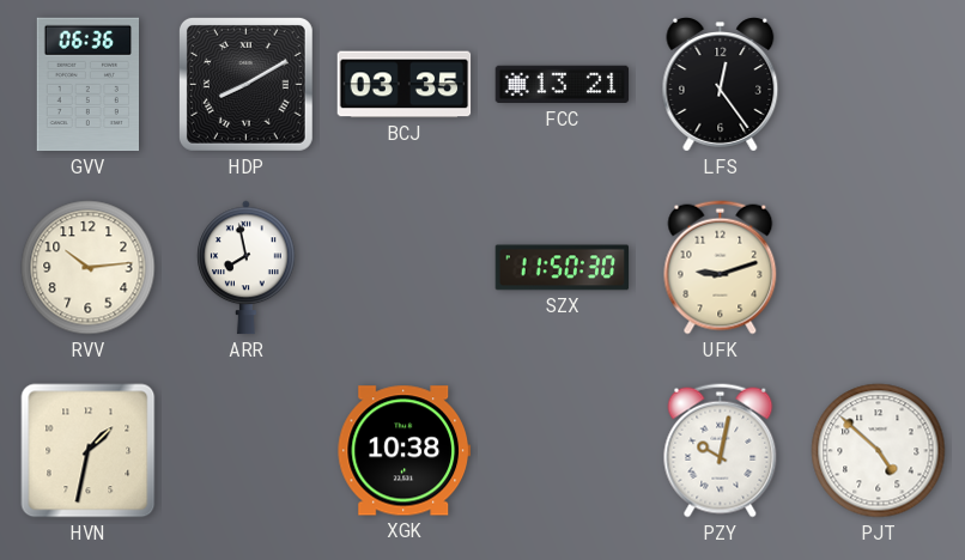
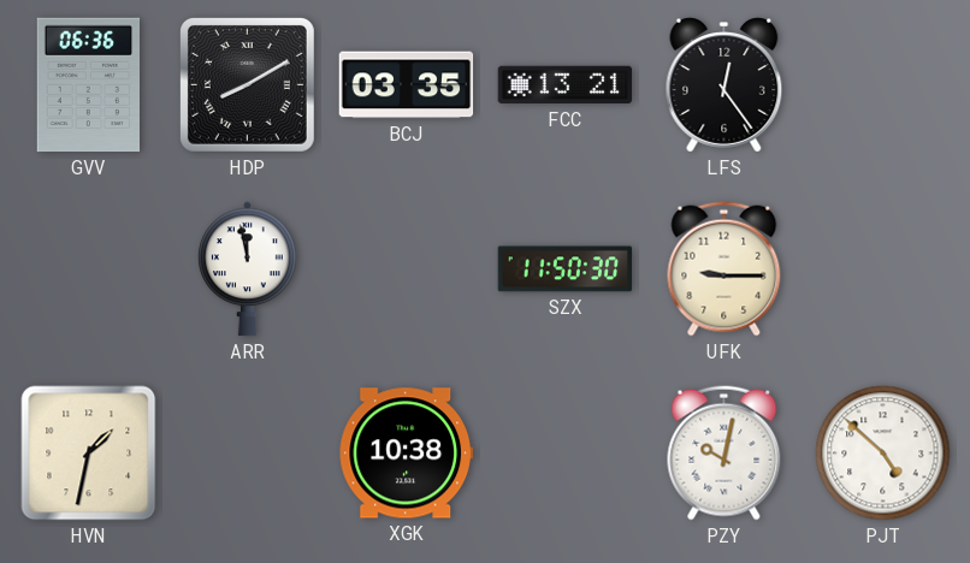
RVV: 10:14 -> none (89, 268)
ARR: 7:58 -> 11:58 (248, 269)
UFK: 9:12 -> 9:15 (724, 269)
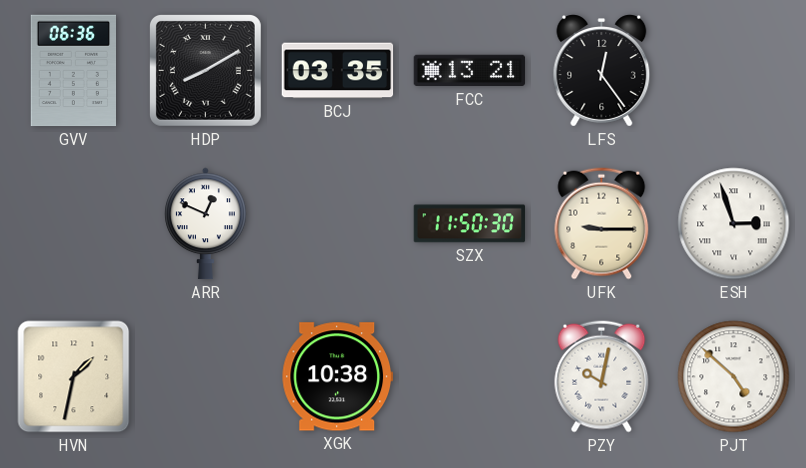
ARR: 11:58 -> 12:49 (206, 224)
ESH: none -> 2:57 (734, 224)
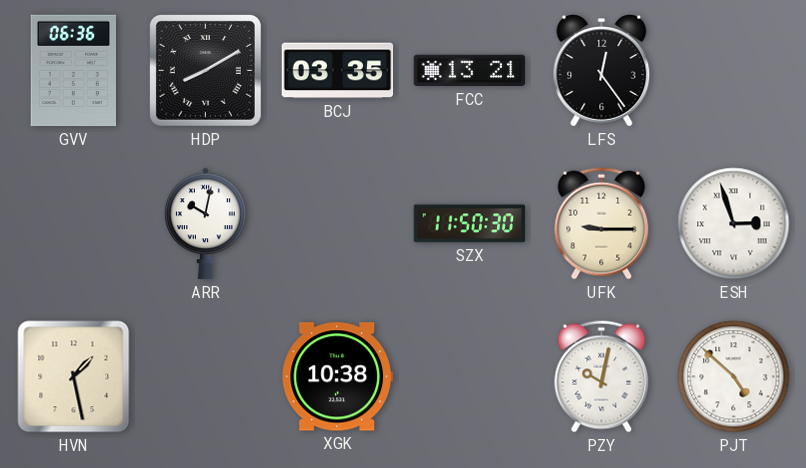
ARR: 12:49 -> 10:02 (206, 224)
HVN: 1:32 -> 1:28 (74, 377)
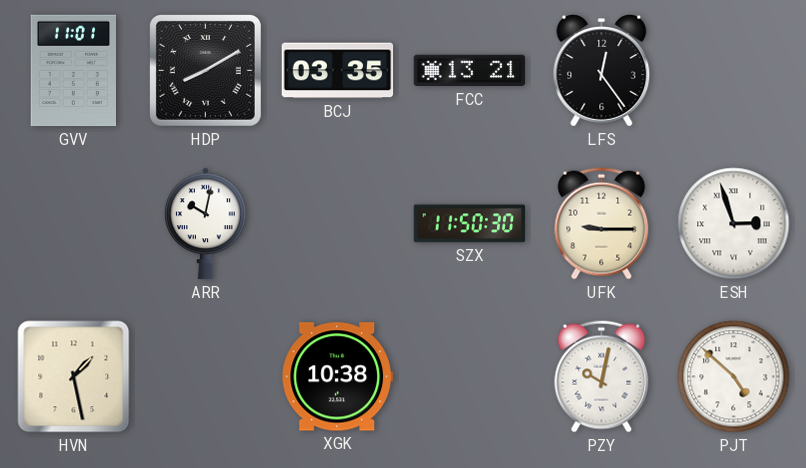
GVV: 06:36 -> 11:01 (74, 71)
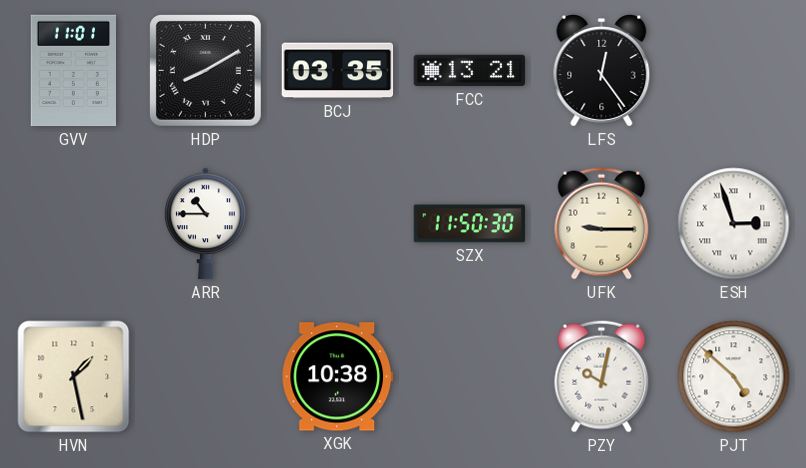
ARR: 10:02 -> 10:45 (206, 224)
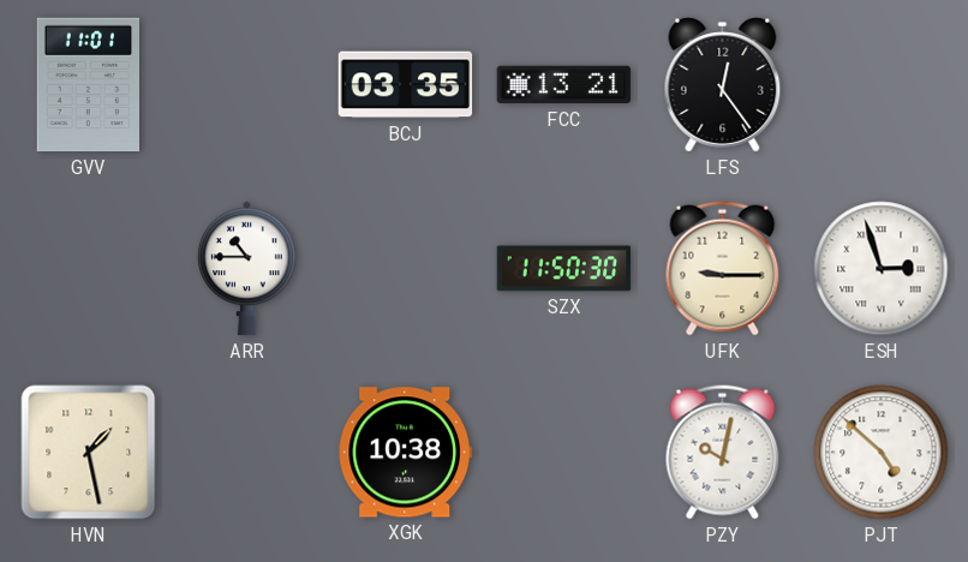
HDP: 8:10 -> none (205, 70)
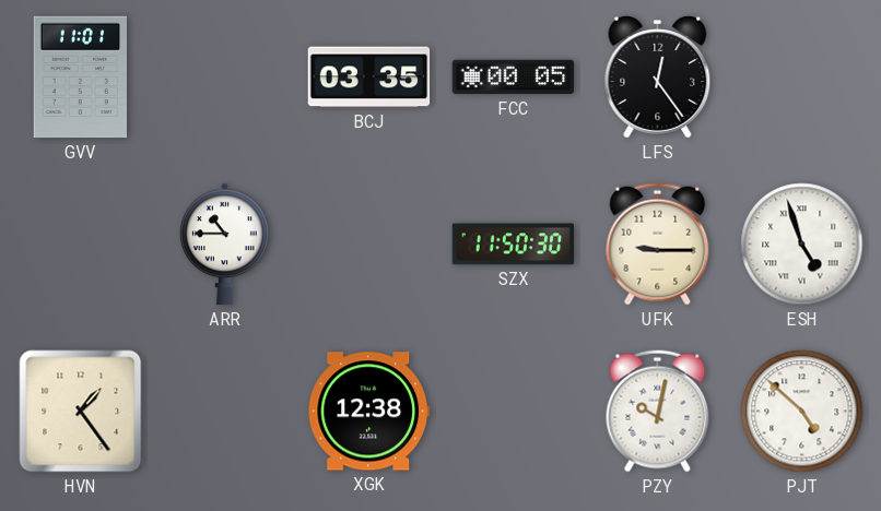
FCC: 13:21 -> 00:05 (514, 78)
ESH: 2:57 -> 4:57 (802, 245)
HVN: 1:28 -> 1:24 (81, 412)
XGK: 10:38 -> 12:38 (369, 412)
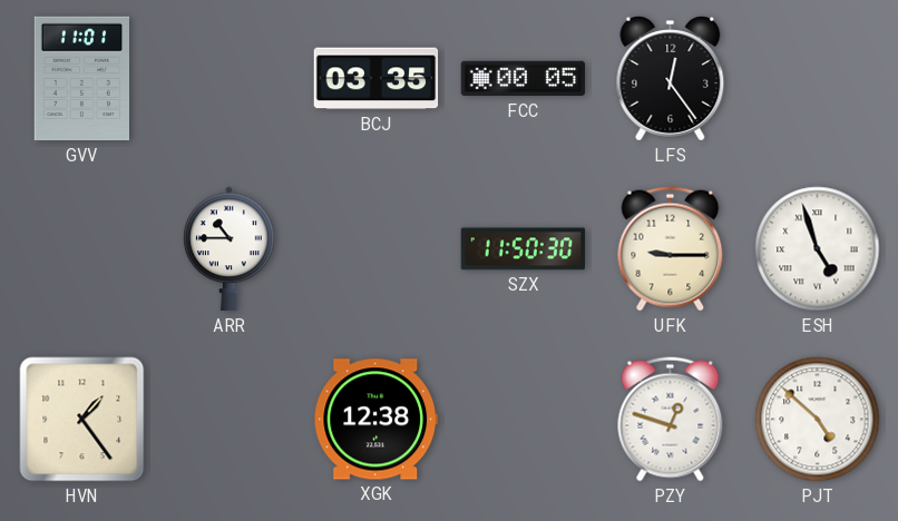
PZY: 10:02 -> 12:48 (671, 420)
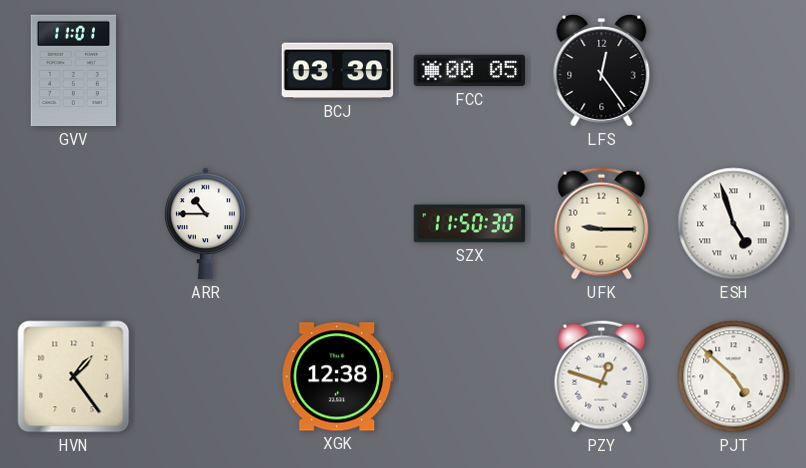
BCJ: 03:35 -> 03:30 (338, 71)
